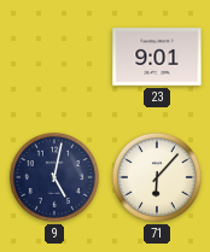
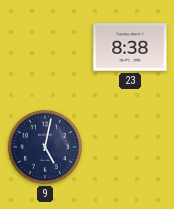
23: 9:01 -> 8:38 (130, 47)
71: 6:07 -> none (157, 177)
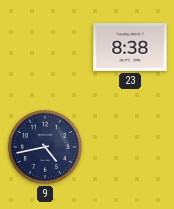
9: 5:02 -> 4:43 (45, 147)
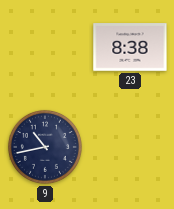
9: 4:43 -> 10:43 (45, 147)
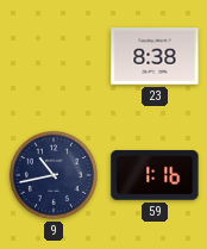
59: none -> 1:16 (155, 175)
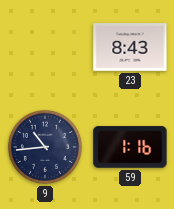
23: 8:38 -> 8:43 (130, 47)
9: 10:43 -> 10:44 (45, 147)
